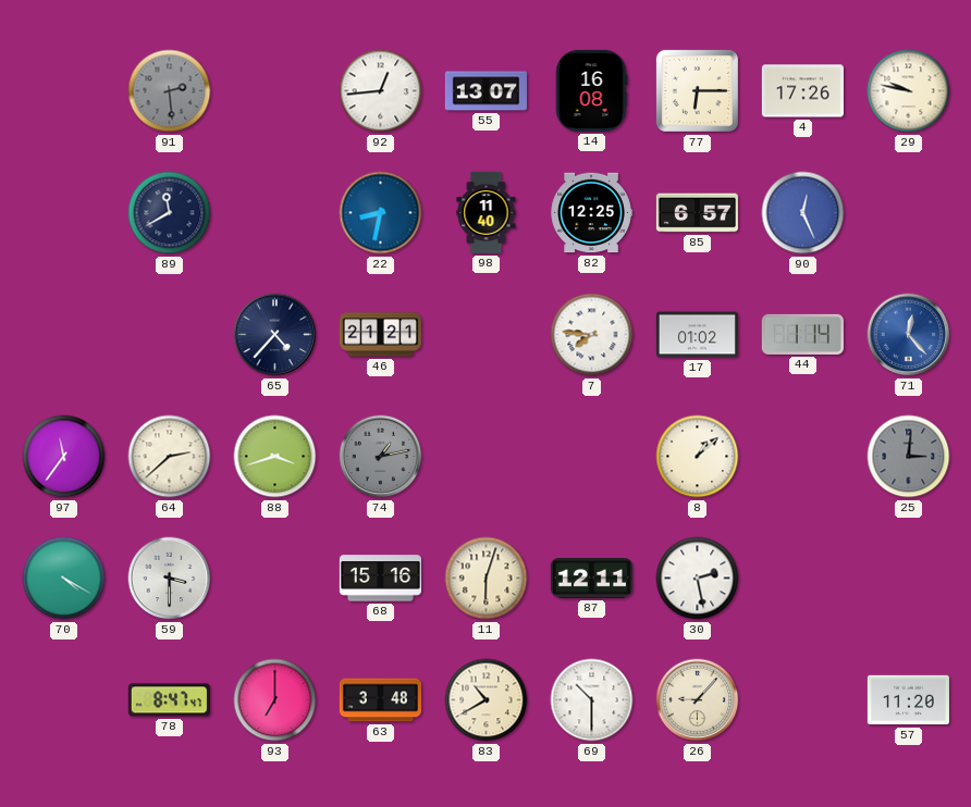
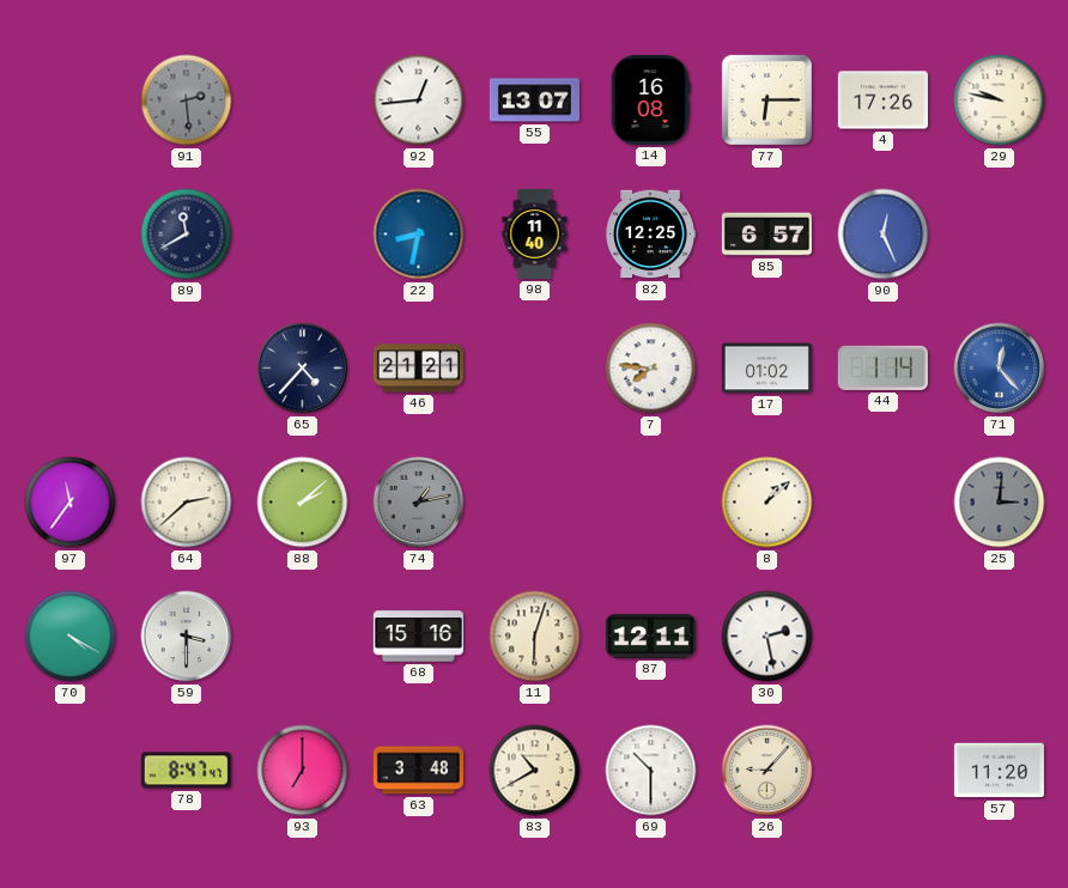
88: 3:42 -> 2:08 (303, 503)
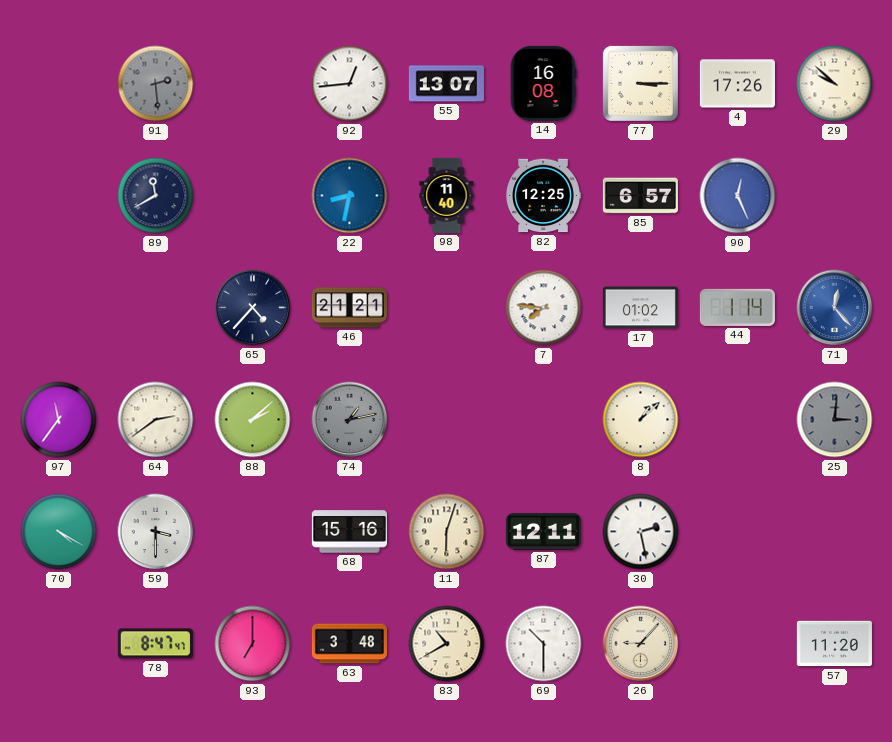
77: 6:15 -> 3:15 (640, 83)
29: 9:47 -> 9:52 (835, 84)
64: 2:38 -> 2:39 (156, 420)
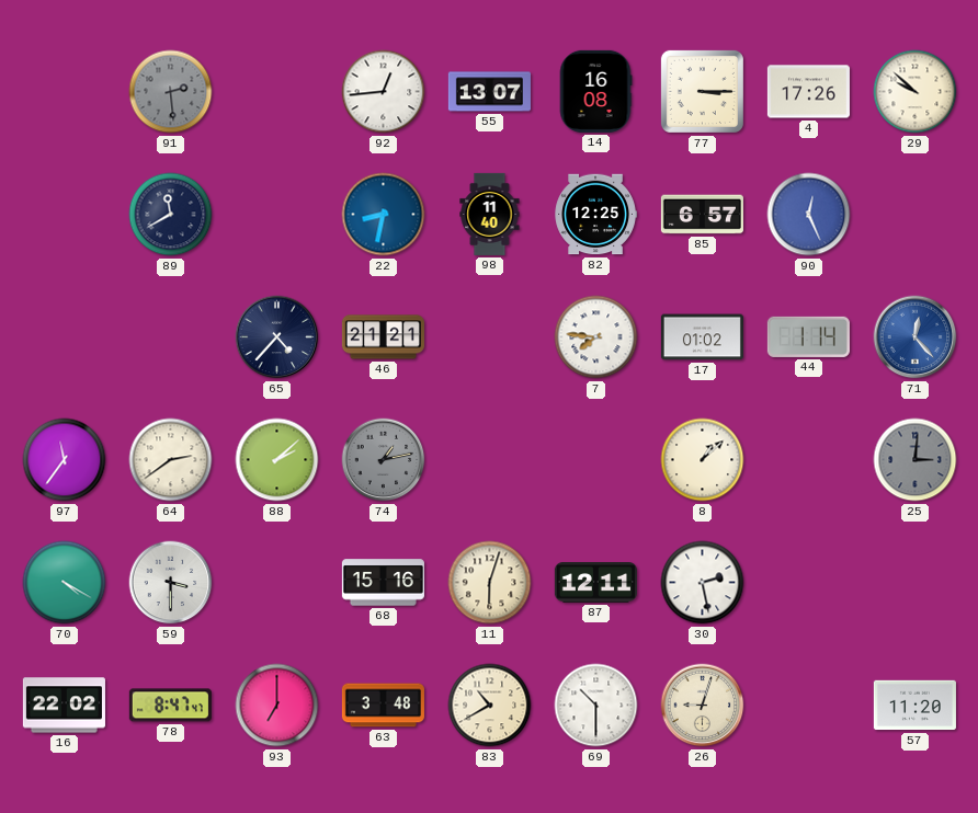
16: none -> 22:02 (64, 706)
26: 9:07 -> 9:03 (703, 706)
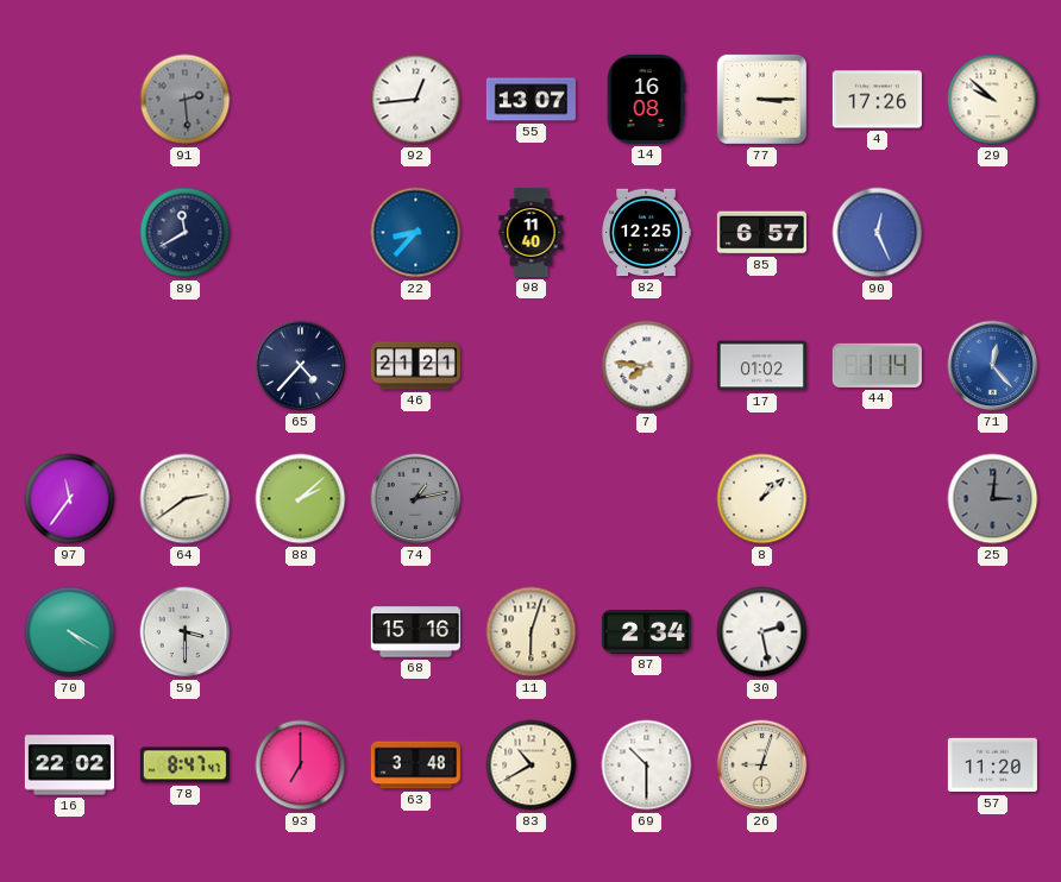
22: 8:32 -> 8:37 (416, 233)
87: 12:11 -> 2:34 (646, 632)
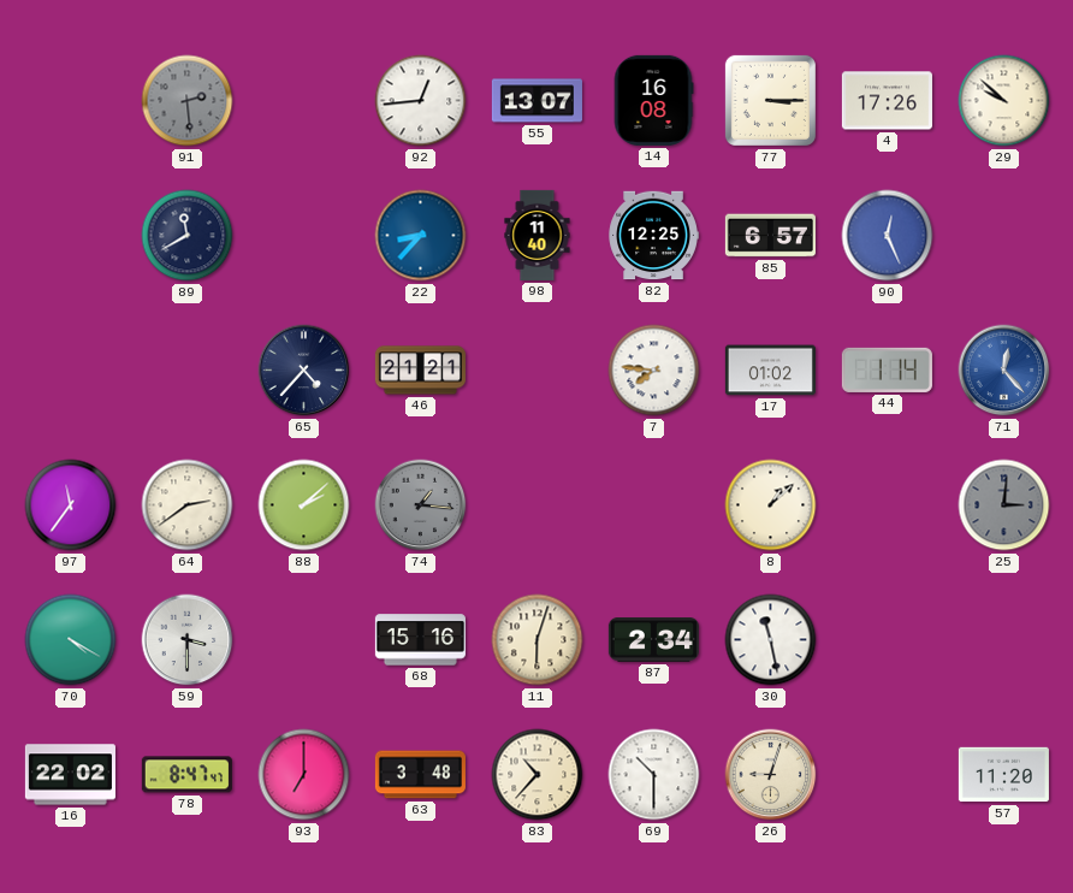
74: 1:13 -> 1:16 (421, 505)
30: 2:28 -> 11:28 (771, 640)
83: 10:40 -> 10:37 (538, 775)
